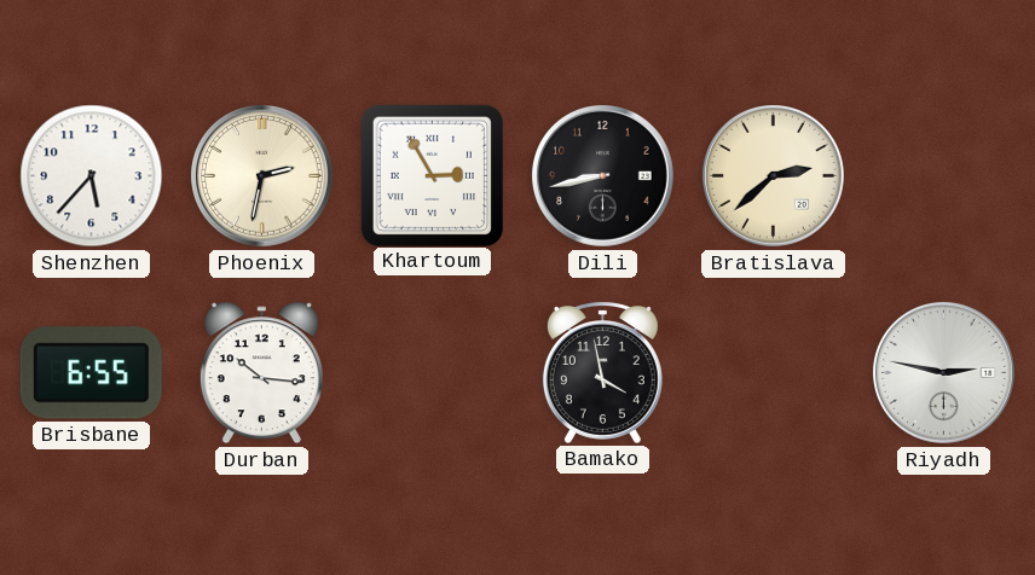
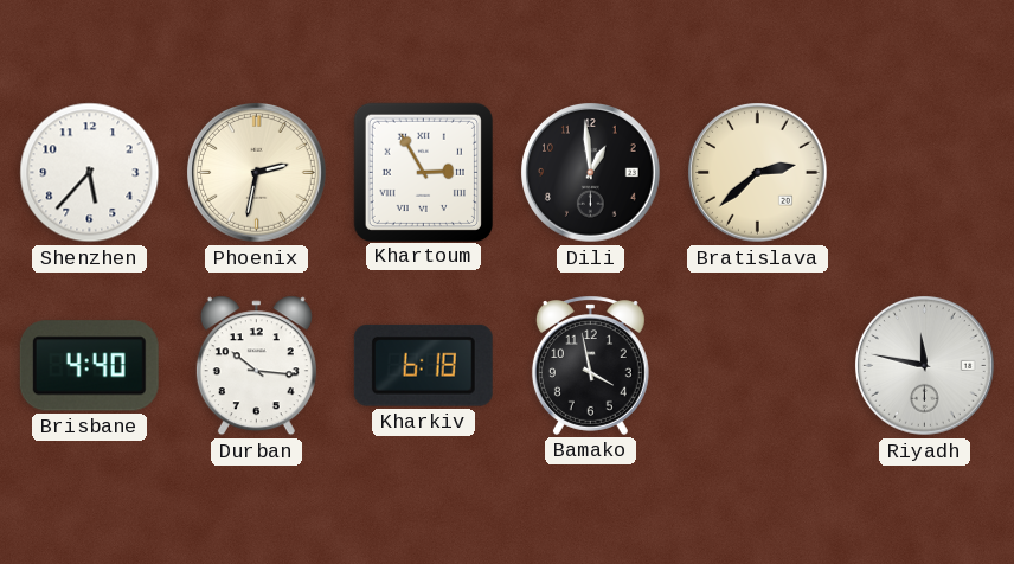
Dili: 8:43 -> 12:59 (591, 173)
Brisbane: 6:55 -> 4:40 (89, 366)
Kharkiv: none -> 6:18 (423, 365)
Riyadh: 2:47 -> 11:47 (925, 366)
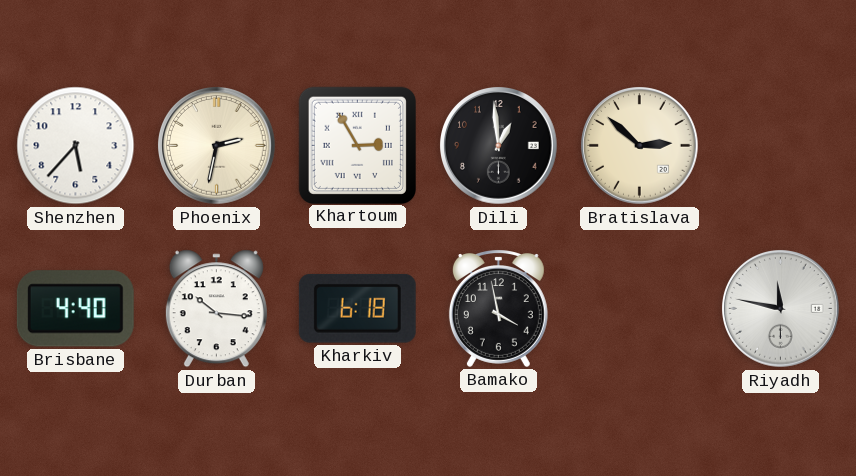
Bratislava: 2:38 -> 2:52 (640, 146)
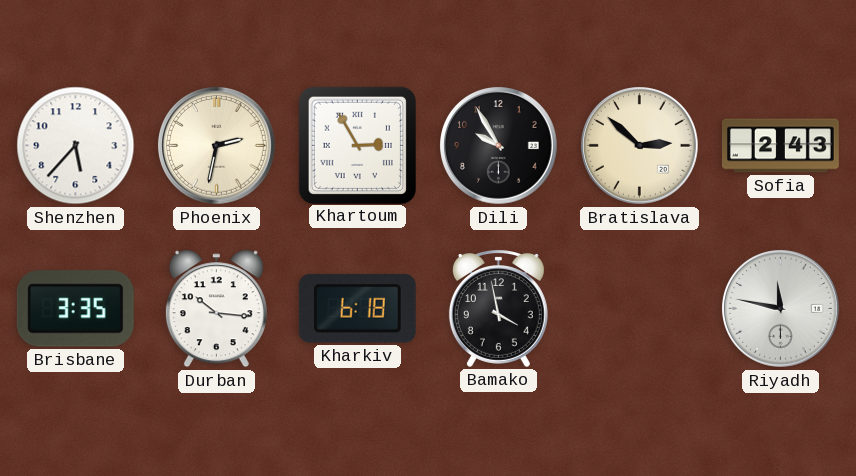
Dili: 12:59 -> 9:55 (499, 146)
Sofia: none -> 2:43 (781, 146)
Brisbane: 4:40 -> 3:35 (75, 309)
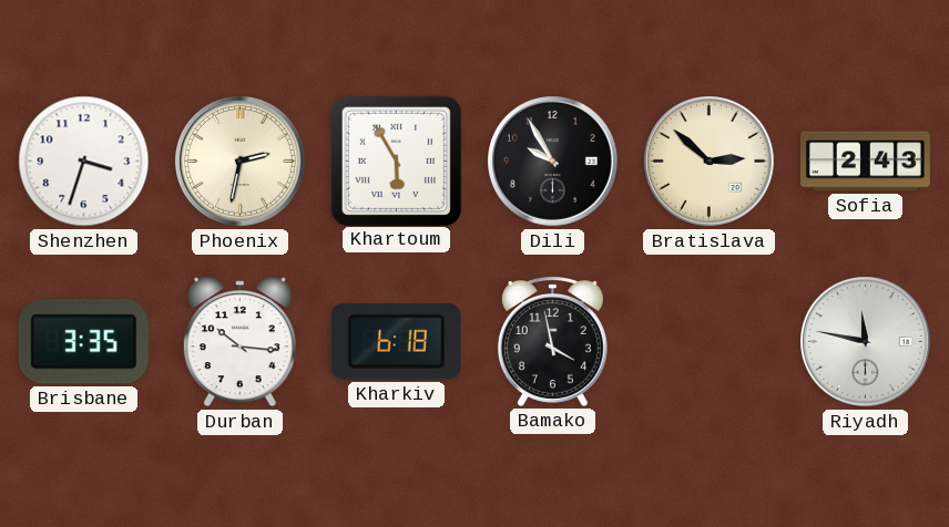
Shenzhen: 5:37 -> 3:33 (84, 162)
Khartoum: 2:55 -> 5:55 (396, 161)
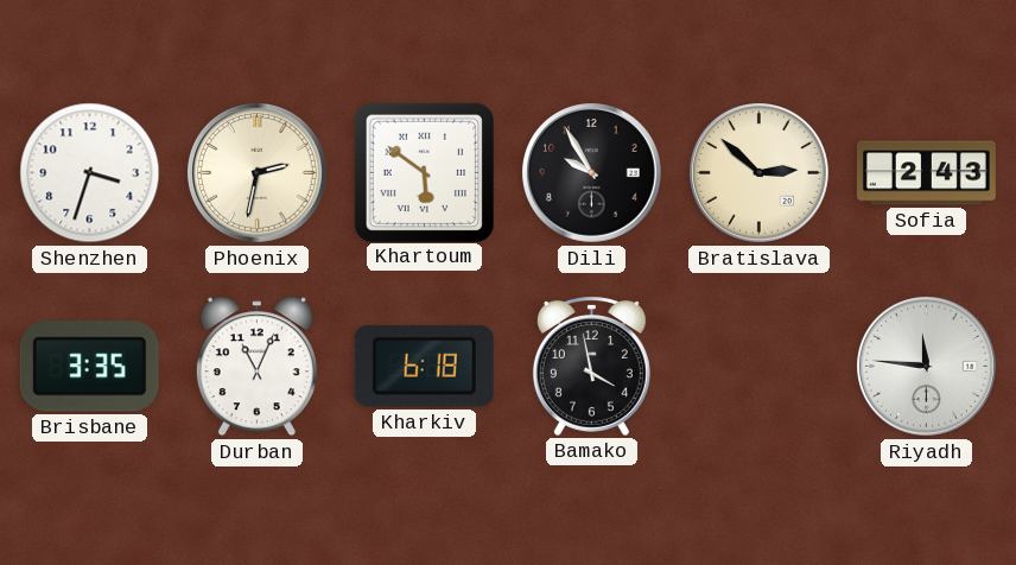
Khartoum: 5:55 -> 5:51 (424, 172)
Durban: 10:16 -> 11:04 (256, 367)
Riyadh: 11:47 -> 11:46 (927, 367)
